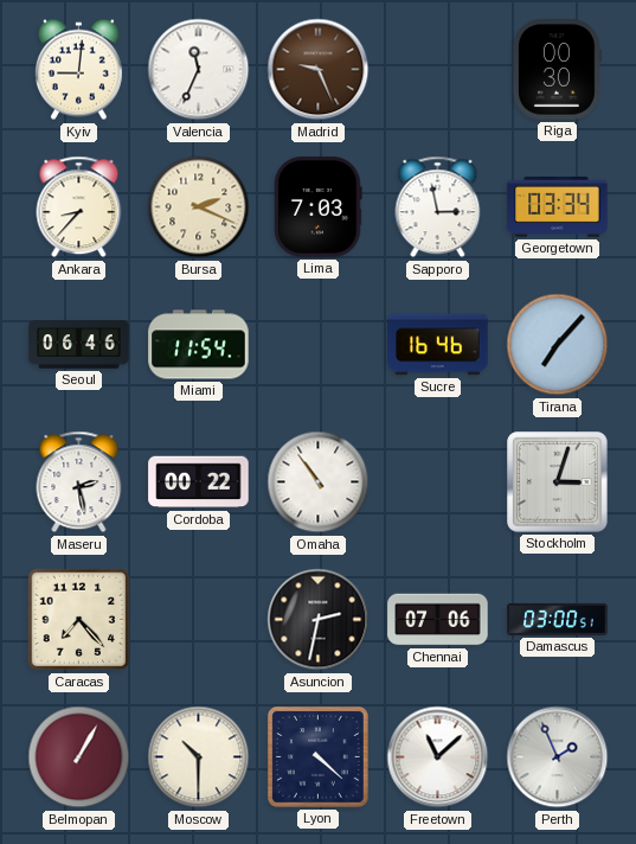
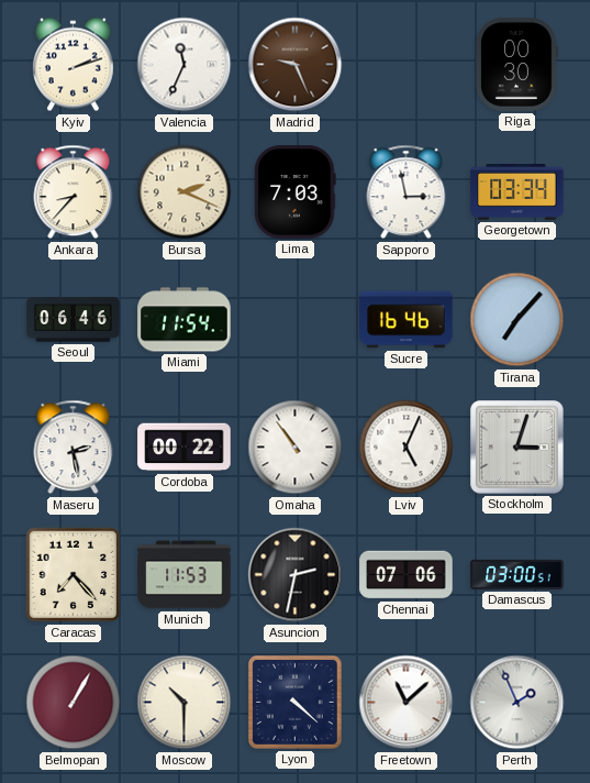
Kyiv: 9:01 -> 2:12 (73, 65)
Lviv: none -> 5:04 (407, 448)
Munich: none -> 11:53 (185, 575)
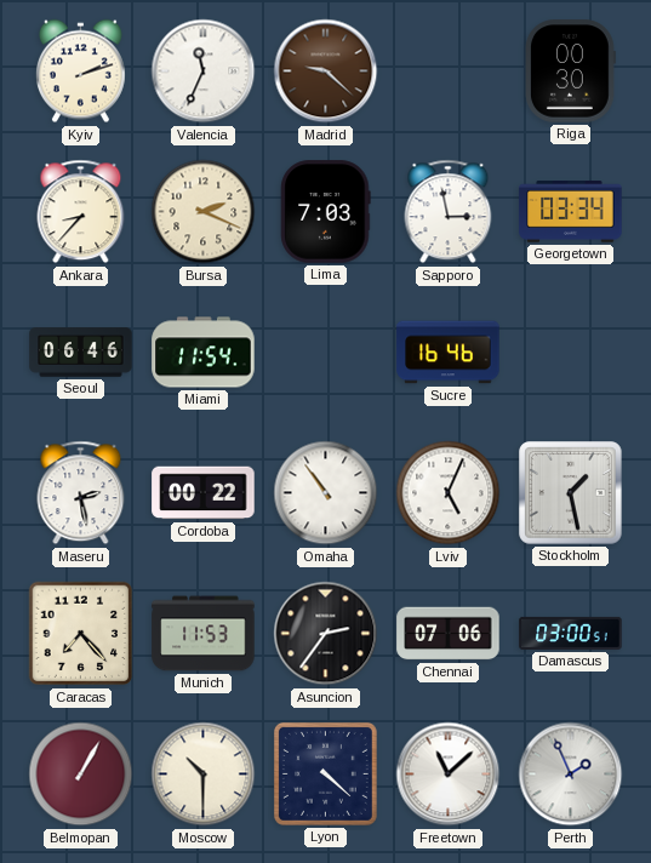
Madrid: 9:26 -> 9:22 (326, 72)
Tirana: 7:07 -> none (517, 320)
Stockholm: 3:03 -> 1:28 (571, 493)
Asuncion: 2:32 -> 2:36 (326, 634)
